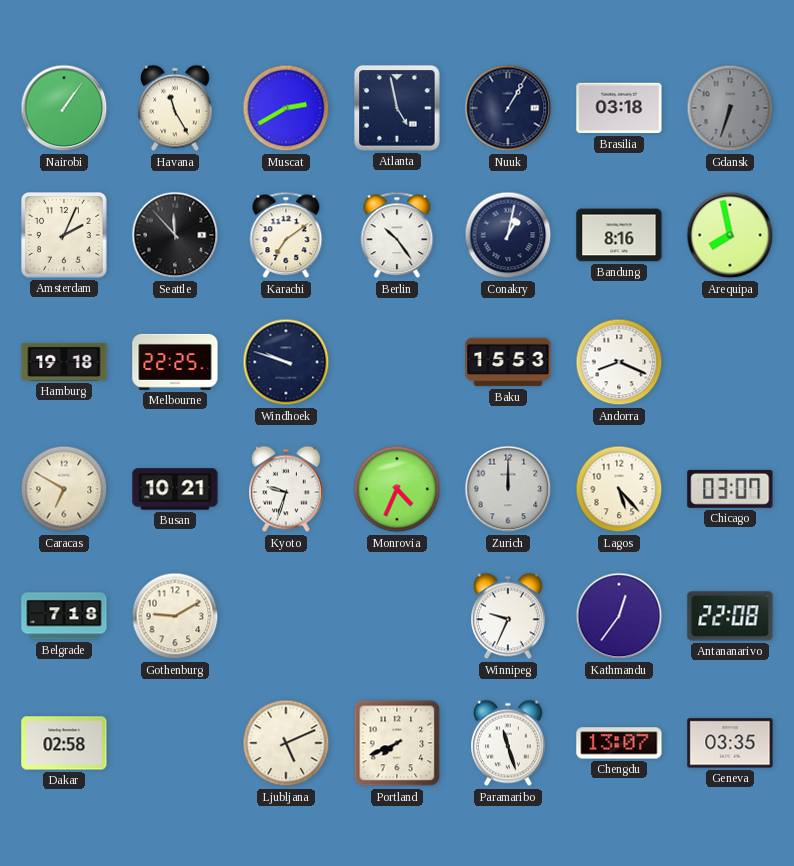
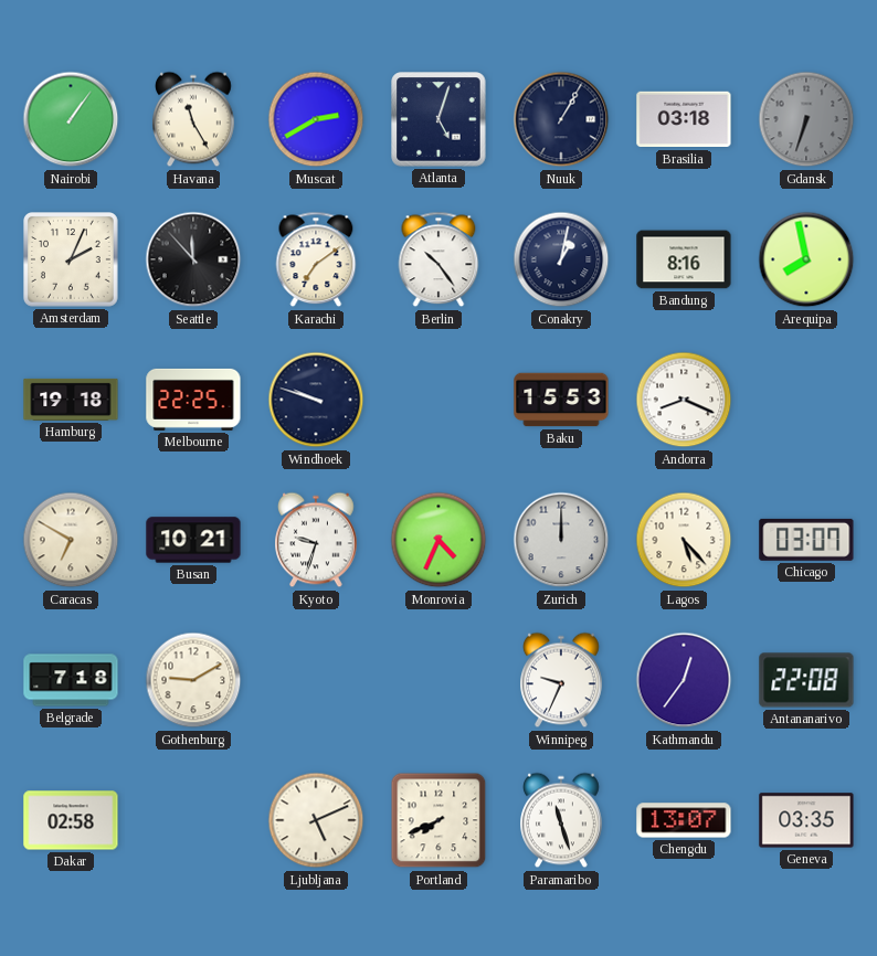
Atlanta: 4:58 -> 5:03 (438, 119)
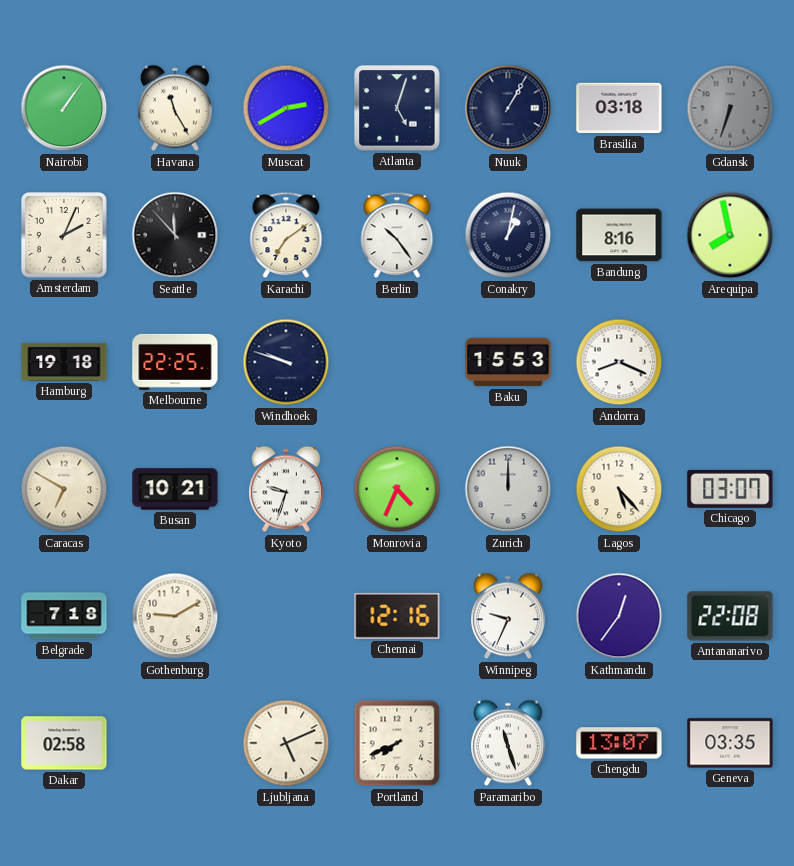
Chennai: none -> 12:16 (397, 616)
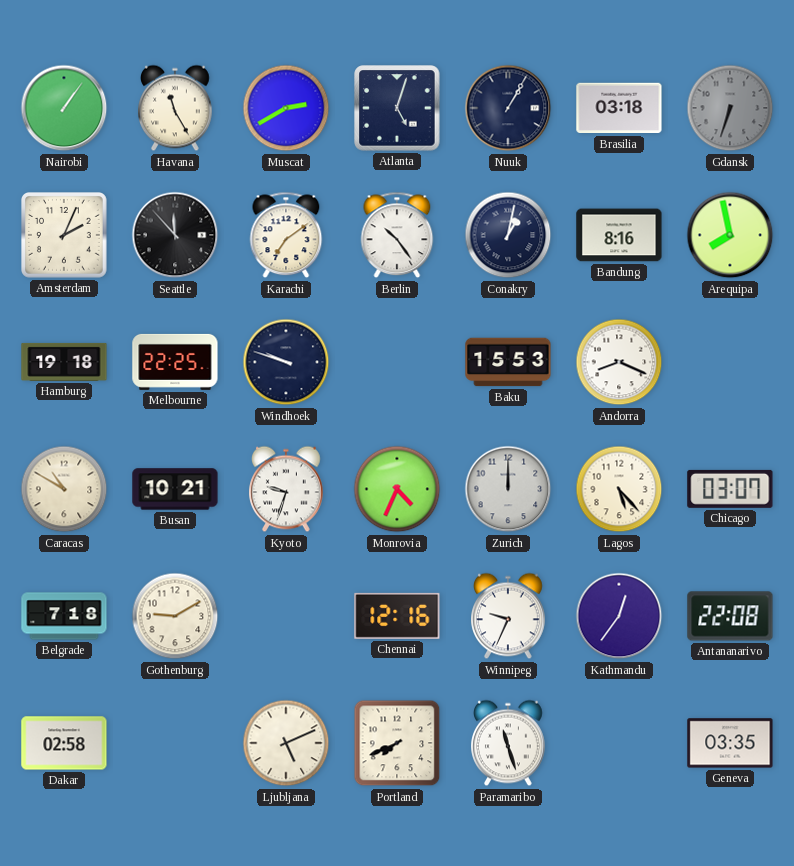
Caracas: 6:50 -> 10:50 (64, 489)
Chengdu: 13:07 -> none (619, 743)
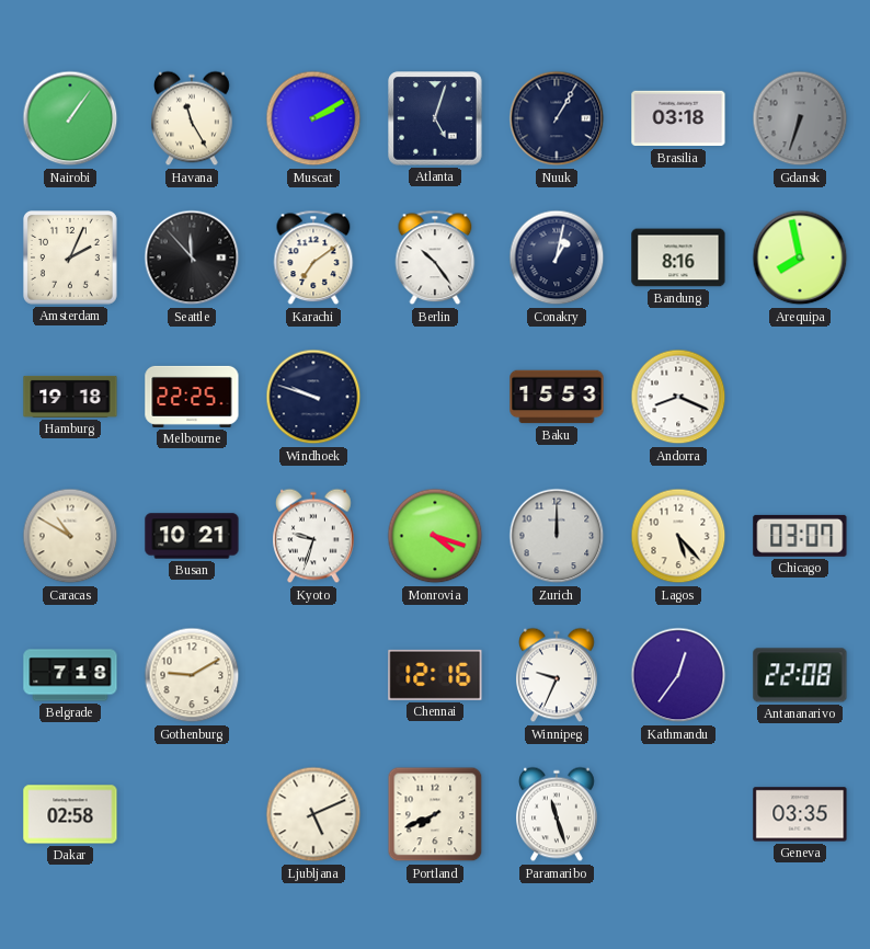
Muscat: 2:40 -> 2:10 (313, 118)
Monrovia: 4:34 -> 4:18 (435, 536)
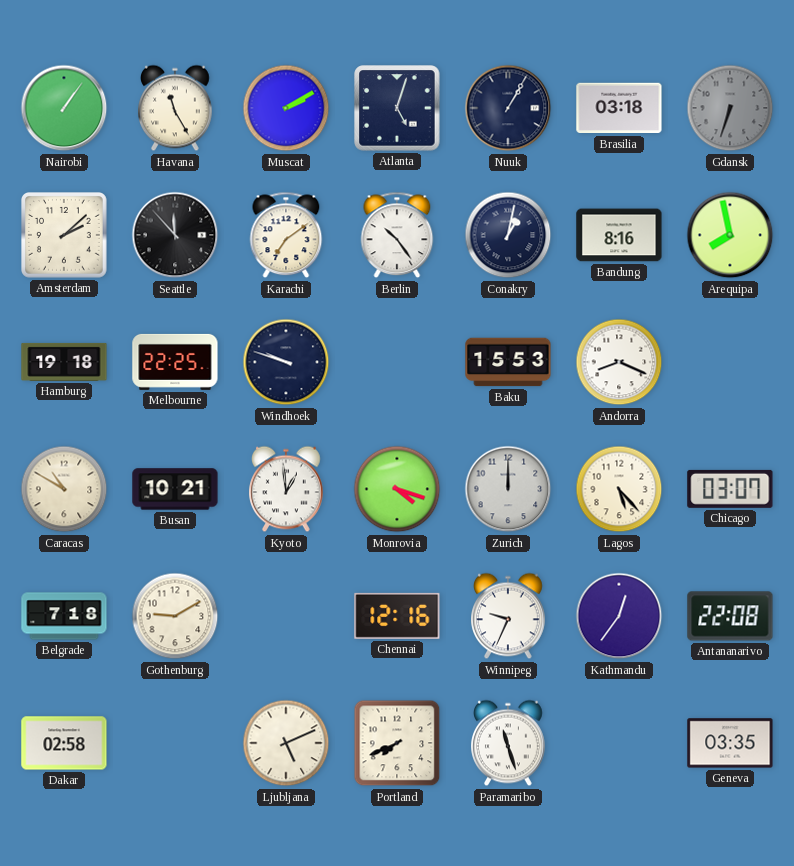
Amsterdam: 2:04 -> 2:08 (65, 236)
Kyoto: 9:33 -> 12:59 (287, 489)
